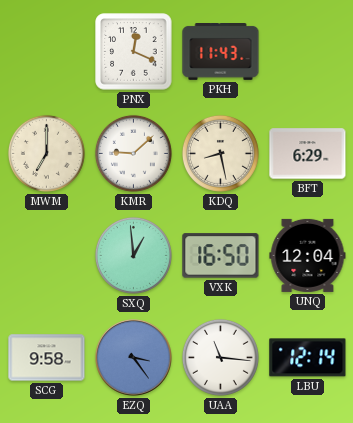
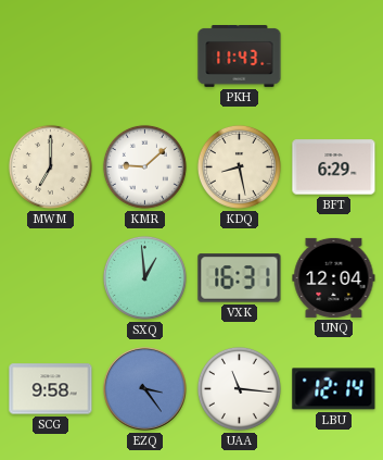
PNX: 12:19 -> none (134, 52)
VXK: 16:50 -> 16:31 (240, 278)
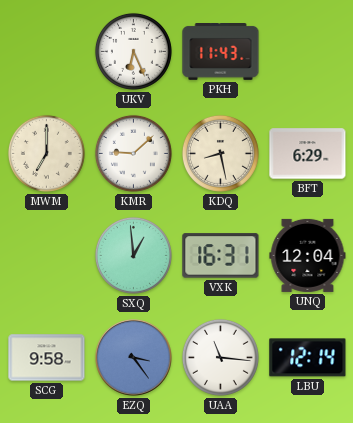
UKV: none -> 6:26 (133, 51)
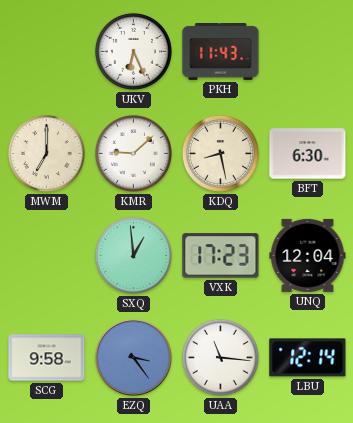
BFT: 6:29 -> 6:30 (308, 154)
VXK: 16:31 -> 17:23 (221, 256)
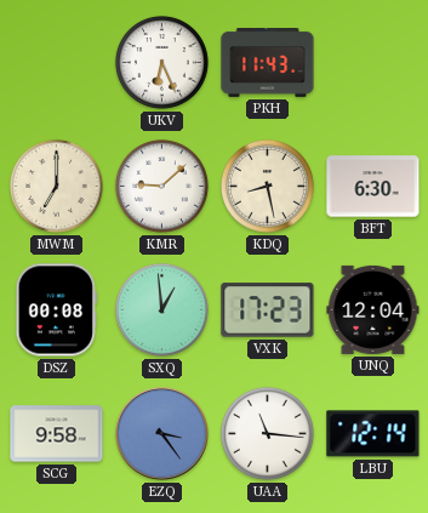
DSZ: none -> 00:08 (56, 310)
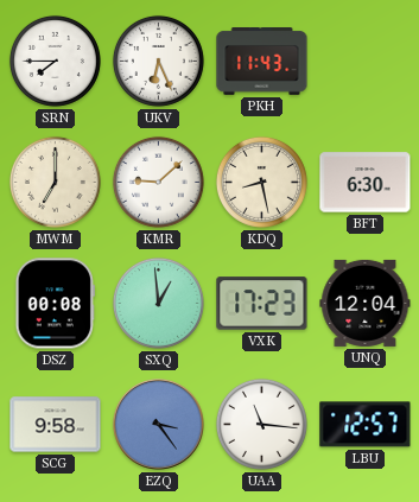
SRN: none -> 7:45 (55, 61)
LBU: 12:14 -> 12:57 (366, 425)
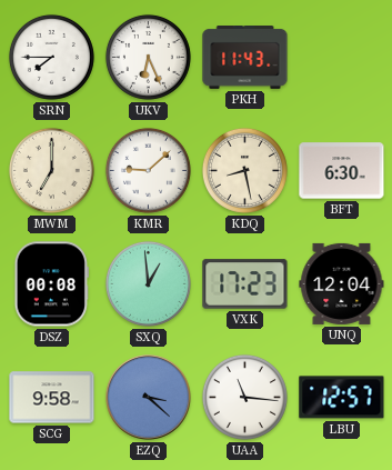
EZQ: 3:24 -> 3:22 (149, 398)
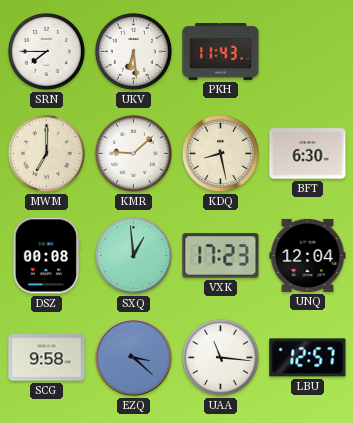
UKV: 6:26 -> 6:29 (133, 51)
